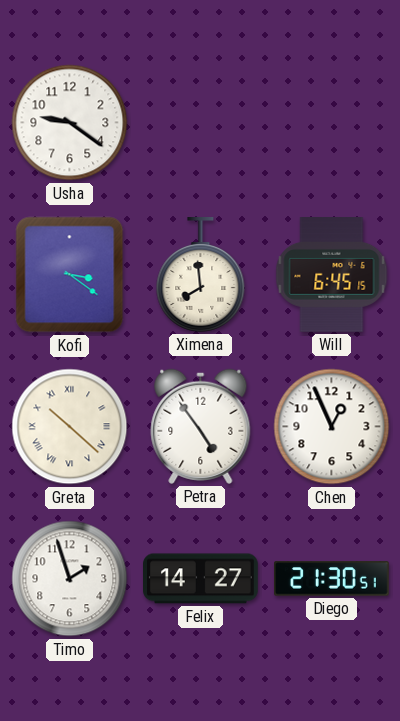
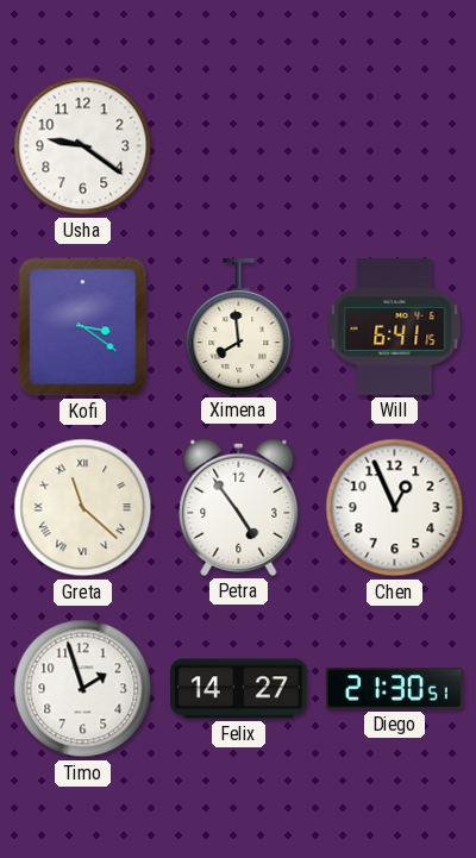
Will: 6:45 -> 6:41 (395, 327)
Greta: 10:22 -> 11:22 (83, 508)
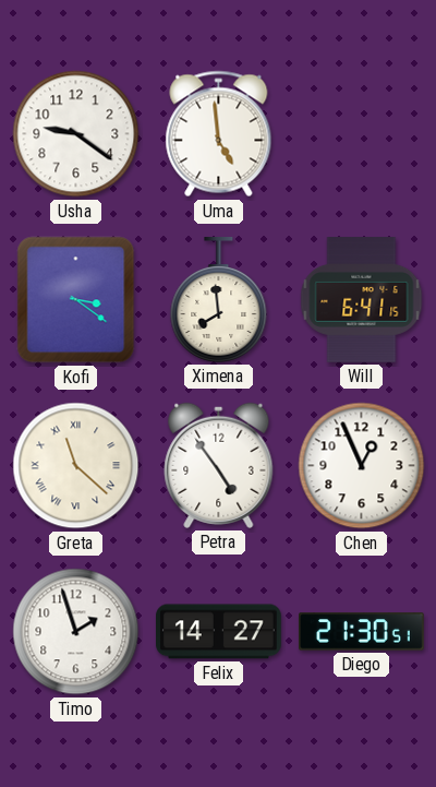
Uma: none -> 4:59 (219, 134)
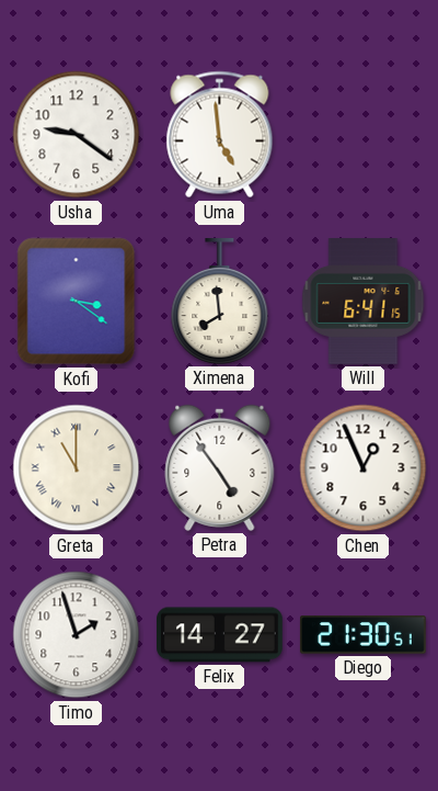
Greta: 11:22 -> 11:00 (77, 468)
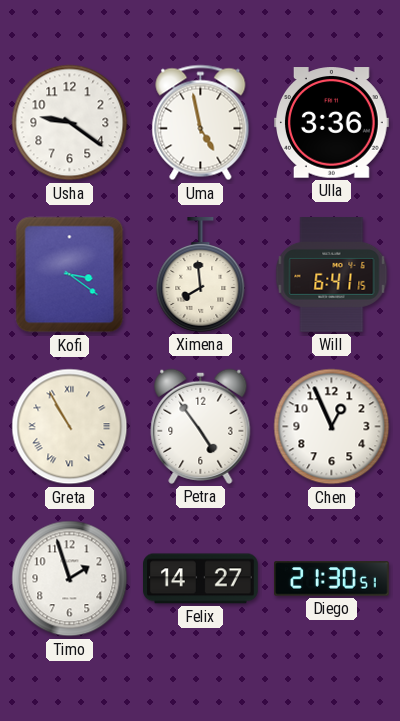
Uma: 4:59 -> 4:58 (201, 123)
Ulla: none -> 3:36 (332, 123)
Greta: 11:00 -> 10:55 (70, 427)
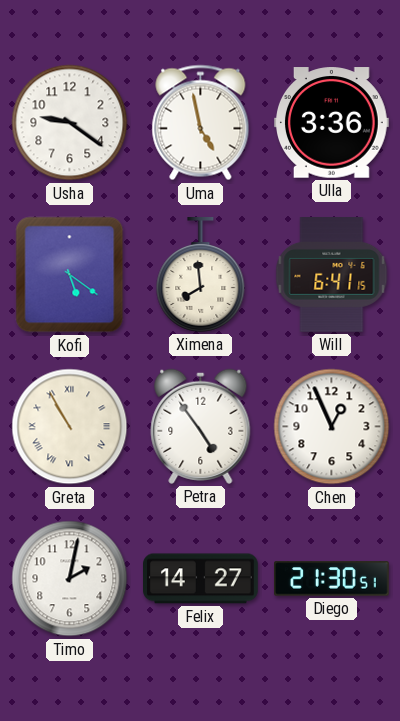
Kofi: 3:21 -> 5:21 (70, 275)
Timo: 1:57 -> 2:02 (70, 579)
